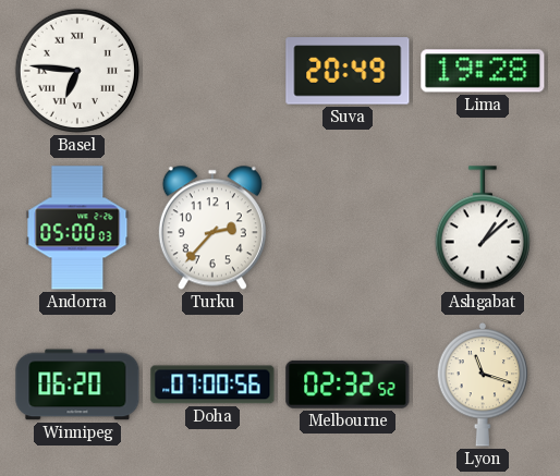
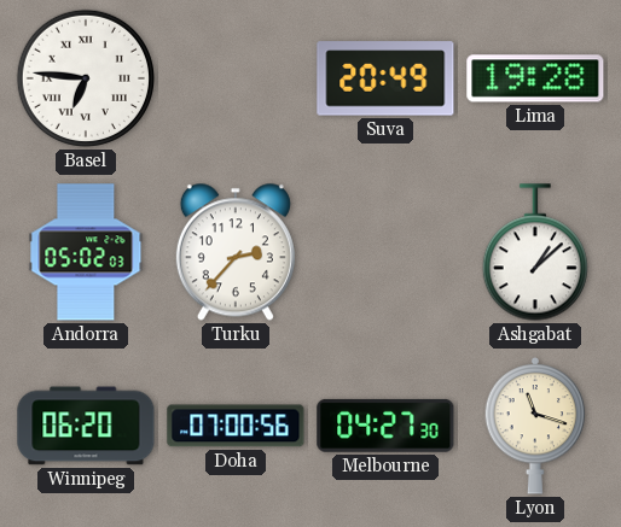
Andorra: 05:00 -> 05:02 (86, 252)
Melbourne: 02:32 -> 04:27 (385, 426)
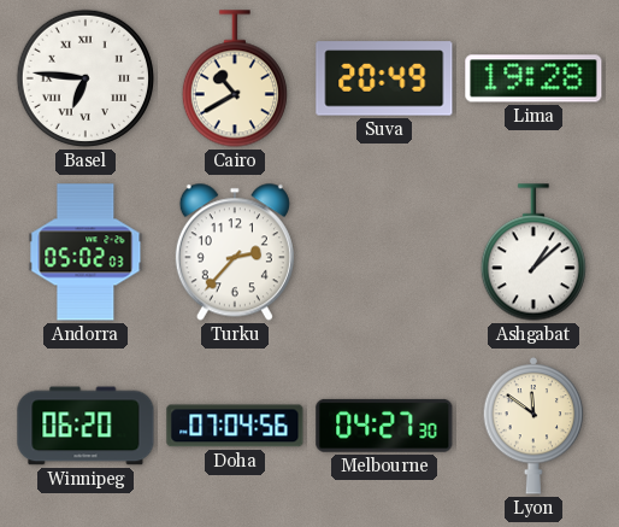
Cairo: none -> 10:40 (235, 78)
Doha: 07:00 -> 07:04 (235, 426)
Lyon: 11:18 -> 11:51 (533, 426)
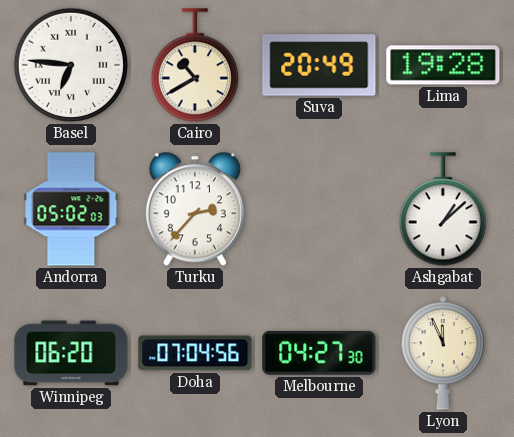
Lyon: 11:51 -> 11:56 (443, 353)
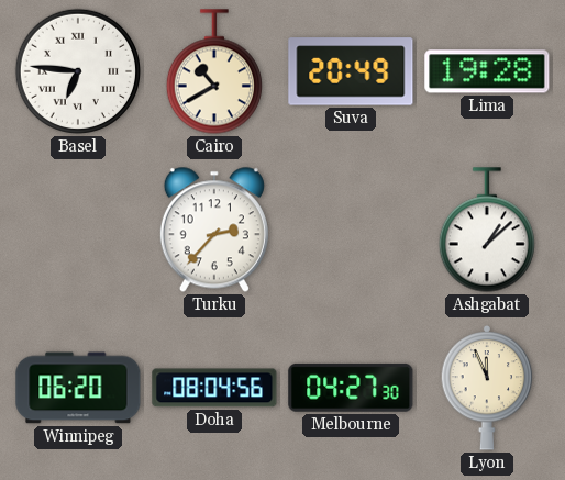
Andorra: 05:02 -> none (71, 209)
Doha: 07:04 -> 08:04 (214, 388)
